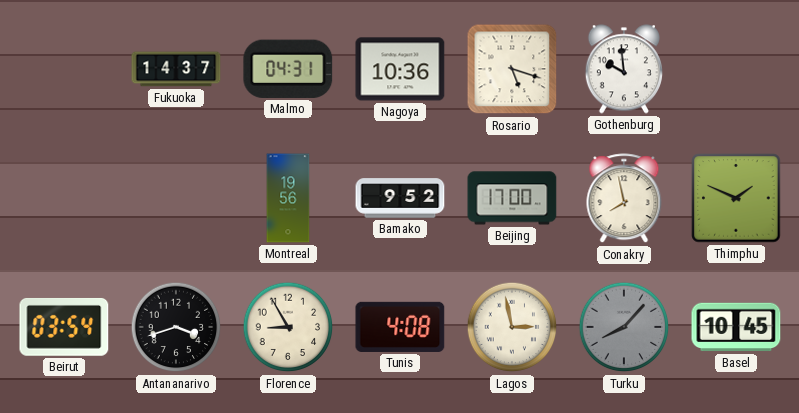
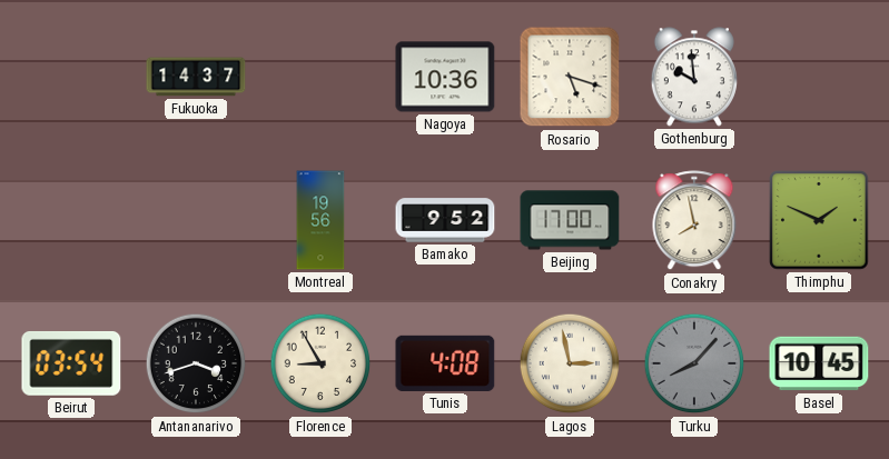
Malmo: 04:31 -> none (288, 69)
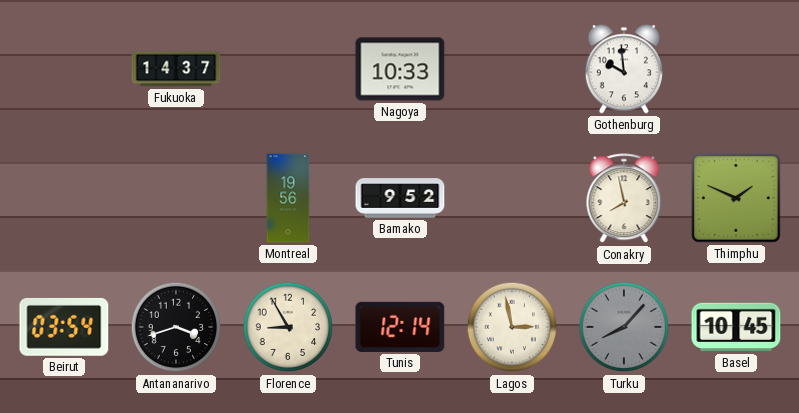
Nagoya: 10:36 -> 10:33 (400, 69)
Rosario: 5:18 -> none (570, 77)
Beijing: 17:00 -> none (570, 220)
Tunis: 4:08 -> 12:14 (400, 327)
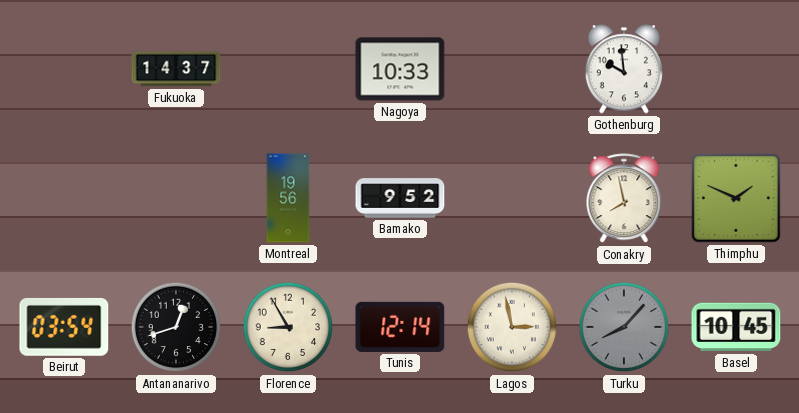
Antananarivo: 3:42 -> 12:42 (176, 327)
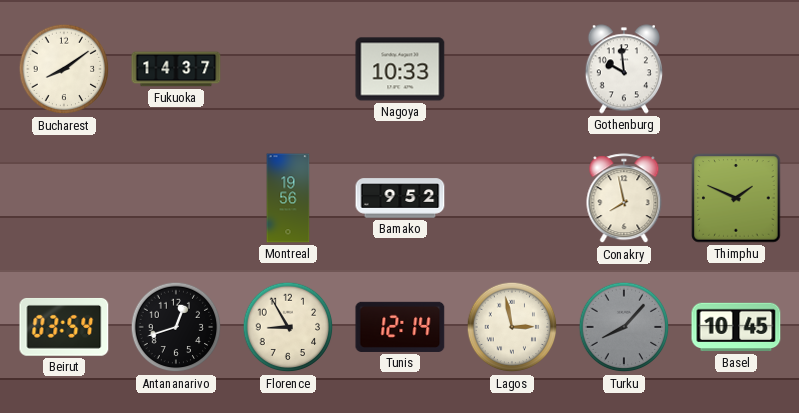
Bucharest: none -> 8:09 (64, 69)
